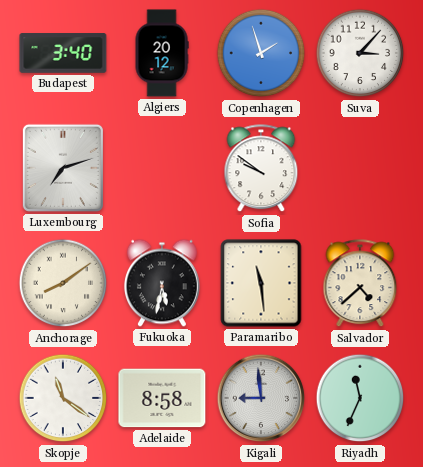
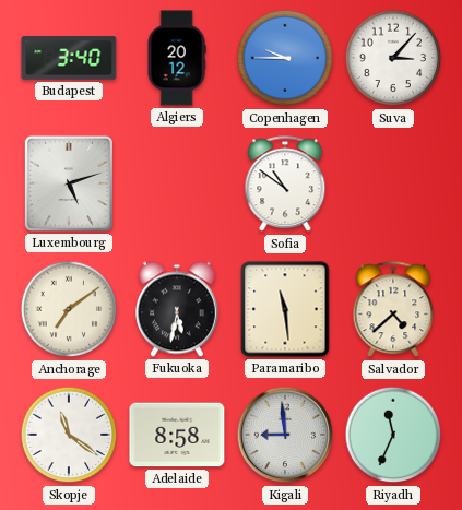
Copenhagen: 1:57 -> 9:45 (285, 58)
Luxembourg: 7:12 -> 5:12 (69, 183)
Sofia: 9:51 -> 10:51 (285, 185)
Anchorage: 8:09 -> 7:09 (69, 309)
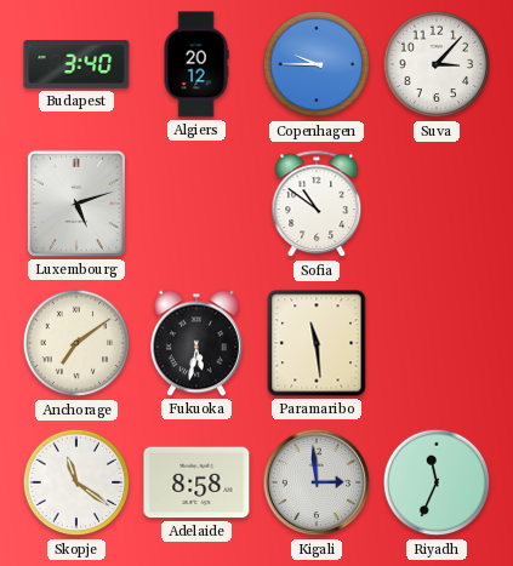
Salvador: 4:38 -> none (393, 310)
Kigali: 8:59 -> 2:59 (317, 482)
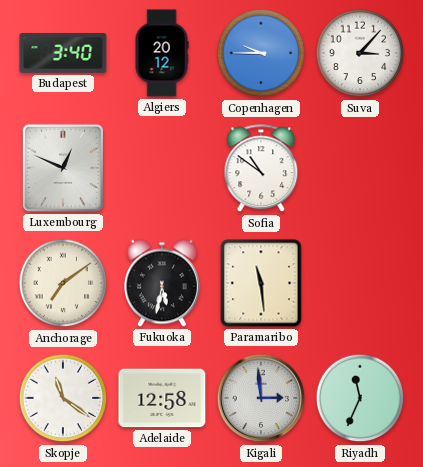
Luxembourg: 5:12 -> 12:49 (63, 168)
Adelaide: 8:58 -> 12:58 (162, 398)
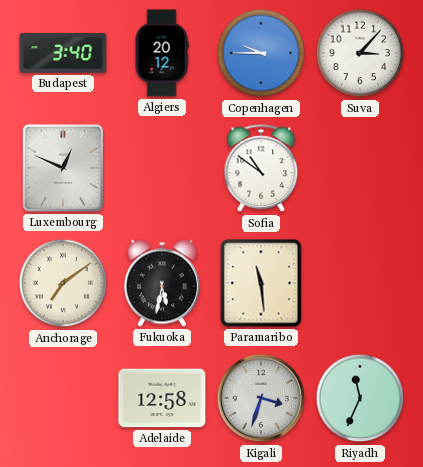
Skopje: 11:21 -> none (63, 398)
Kigali: 2:59 -> 3:33 (261, 398)
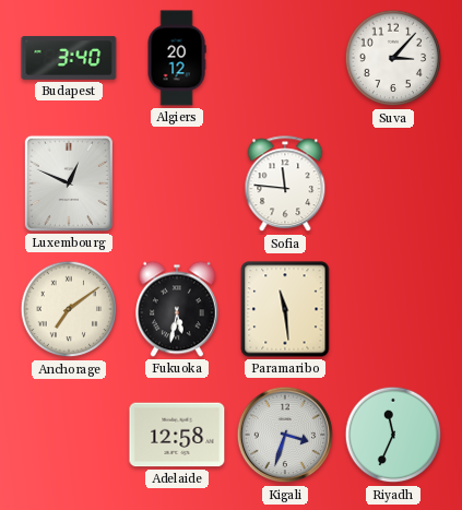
Copenhagen: 9:45 -> none (261, 53)
Sofia: 10:51 -> 11:46 (285, 185)
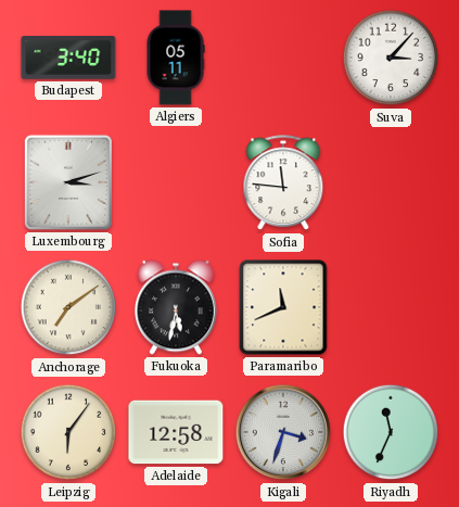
Algiers: 20:12 -> 05:11 (176, 58)
Luxembourg: 12:49 -> 3:12 (68, 182)
Paramaribo: 11:29 -> 11:41 (283, 307)
Leipzig: none -> 6:06 (68, 432)
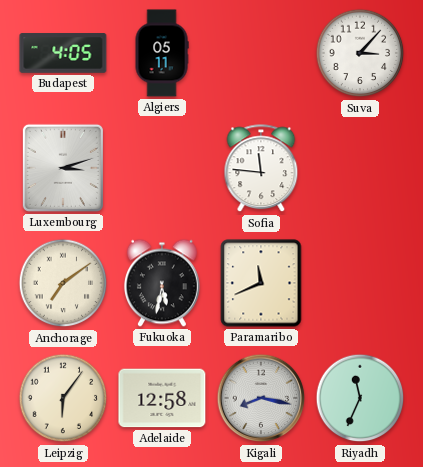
Budapest: 3:40 -> 4:05 (63, 53)
Kigali: 3:33 -> 8:17 (261, 398)
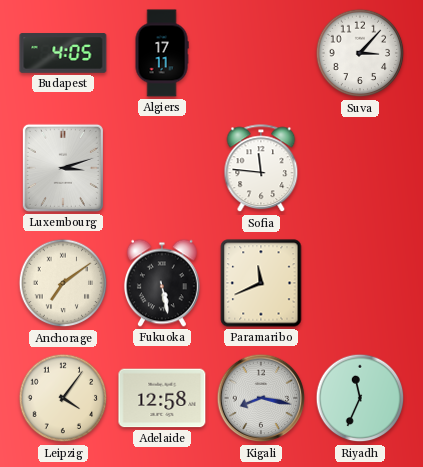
Algiers: 05:11 -> 17:11 (162, 53)
Fukuoka: 5:32 -> 5:28 (162, 283)
Leipzig: 6:06 -> 4:06 (63, 398)
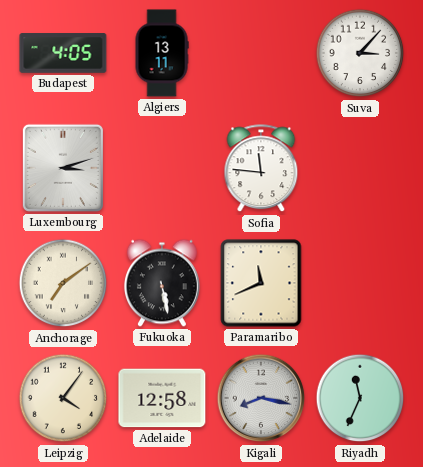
Algiers: 17:11 -> 13:11 (162, 53)
